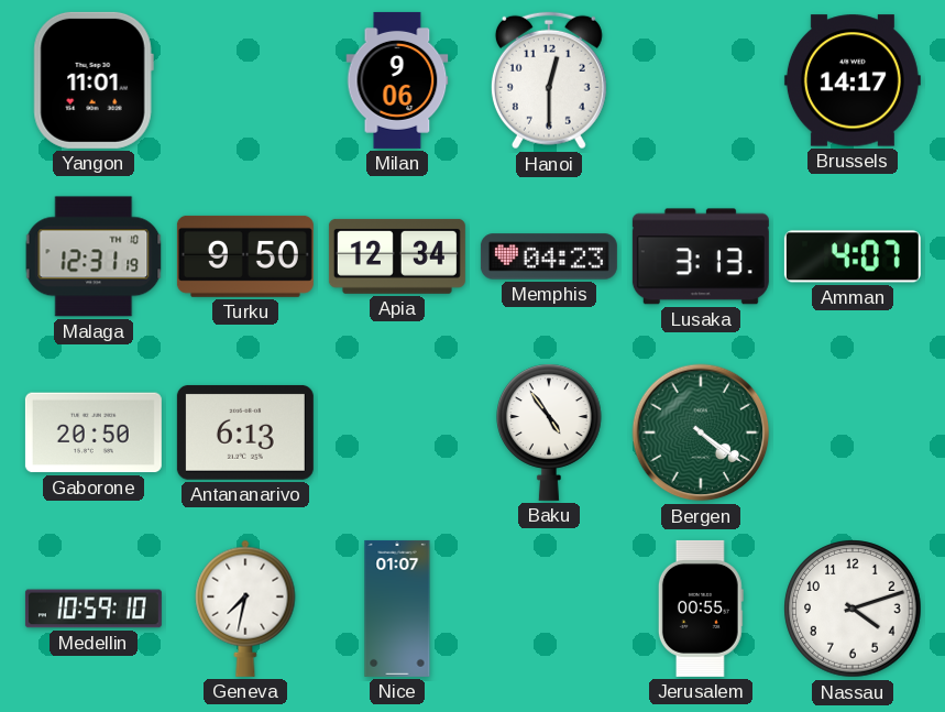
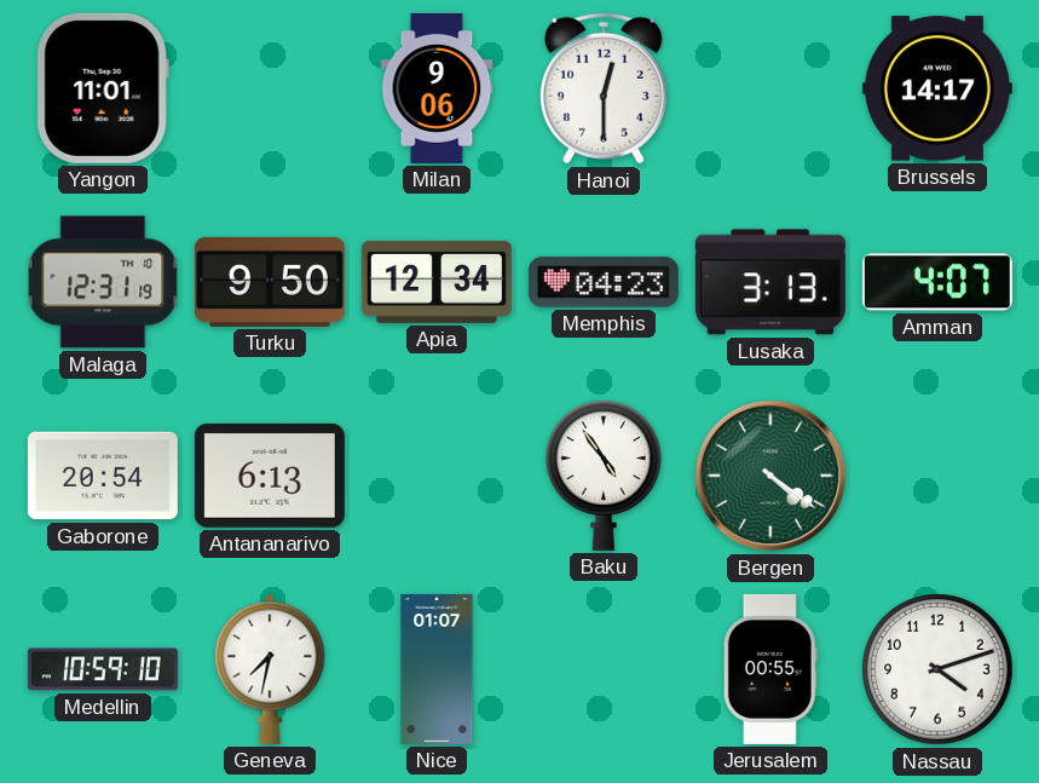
Gaborone: 20:50 -> 20:54 (103, 476)
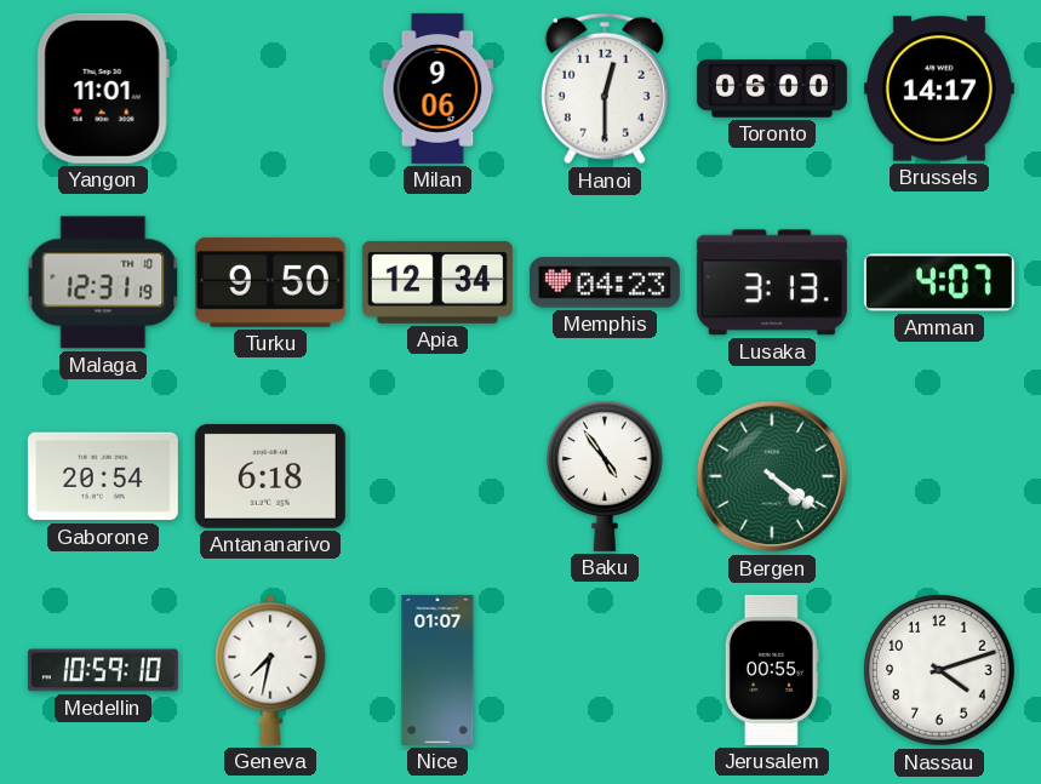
Toronto: none -> 06:00 (772, 88)
Antananarivo: 6:13 -> 6:18 (270, 476)
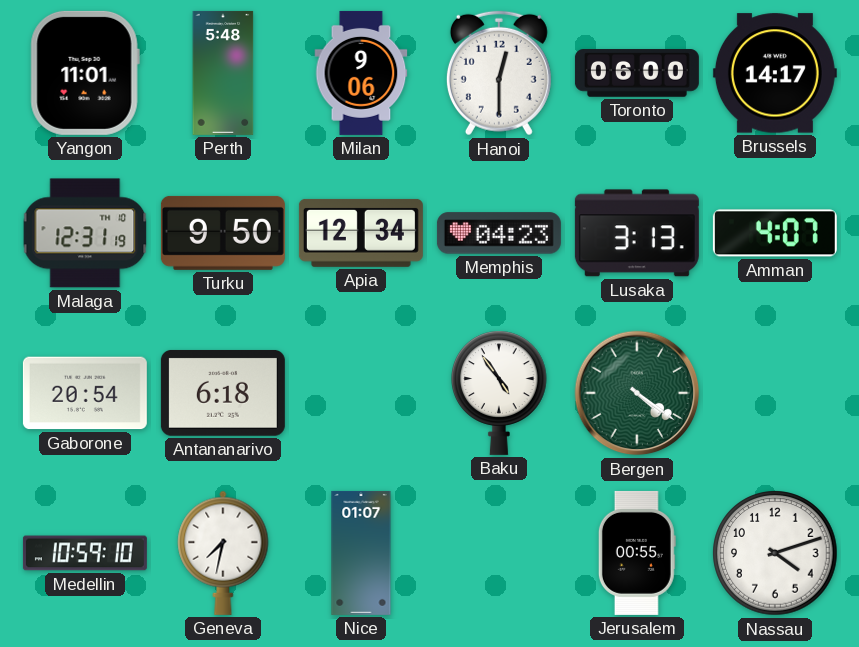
Perth: none -> 5:48 (223, 73)
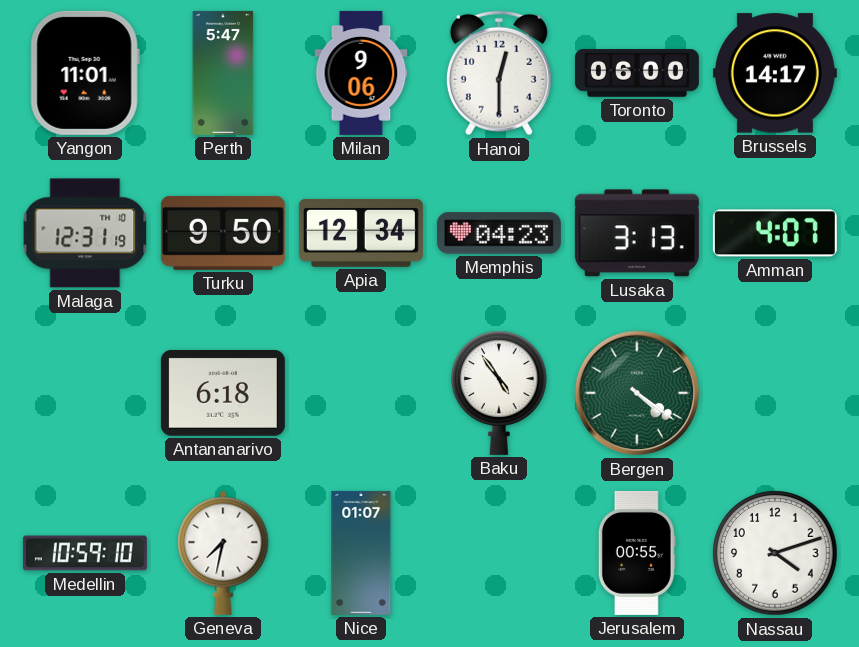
Perth: 5:48 -> 5:47 (223, 73)
Gaborone: 20:54 -> none (85, 393)
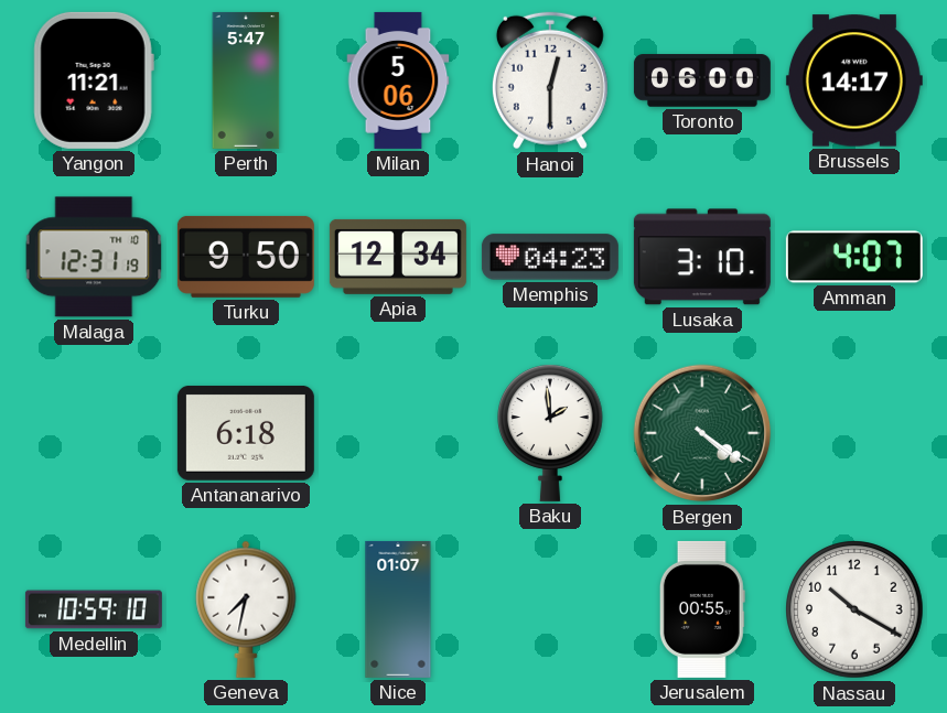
Yangon: 11:01 -> 11:21 (94, 80)
Milan: 9:06 -> 5:06 (398, 80)
Lusaka: 3:13 -> 3:10 (702, 257)
Baku: 4:54 -> 1:59 (551, 433)
Nassau: 4:12 -> 10:20 (854, 609)
